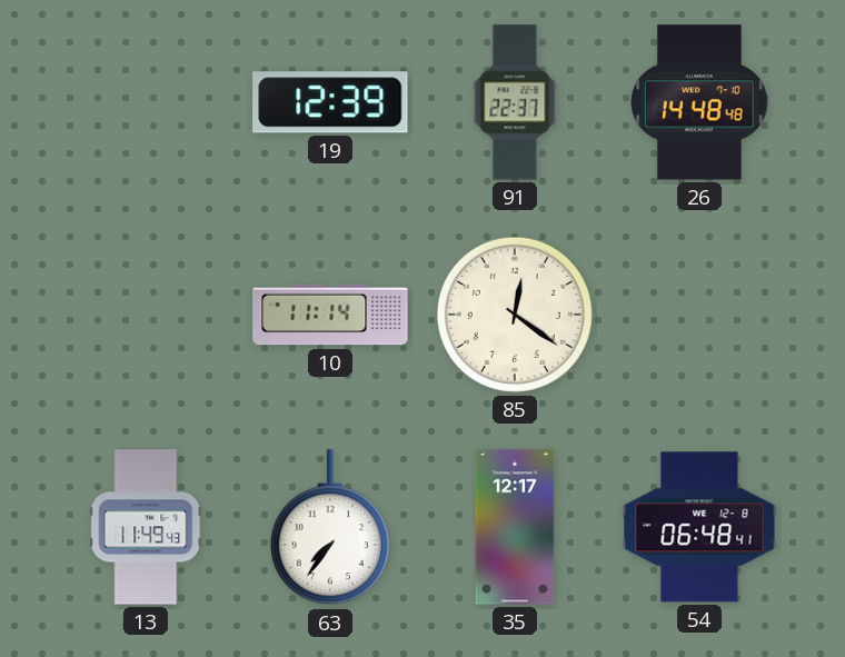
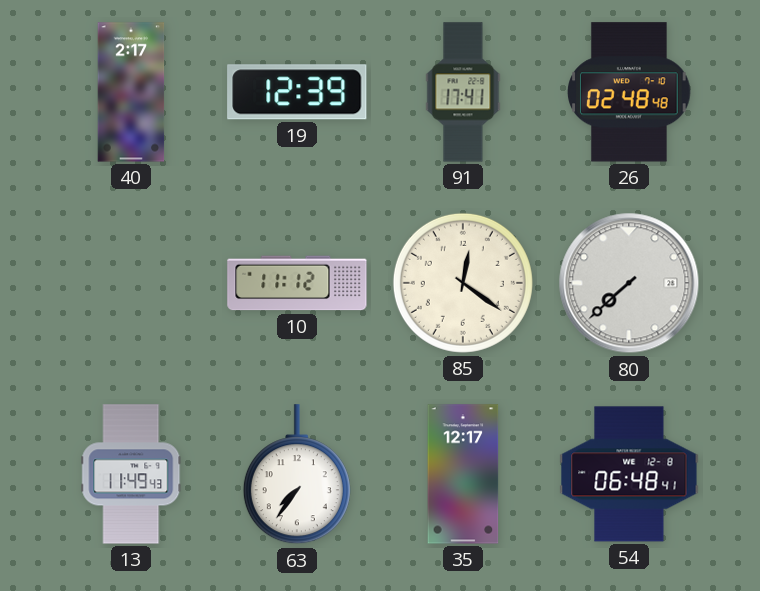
40: none -> 2:17 (131, 92)
91: 22:37 -> 17:41 (463, 92)
26: 14:48 -> 02:48 (630, 92)
10: 11:14 -> 11:12 (297, 283)
80: none -> 7:38 (629, 283)
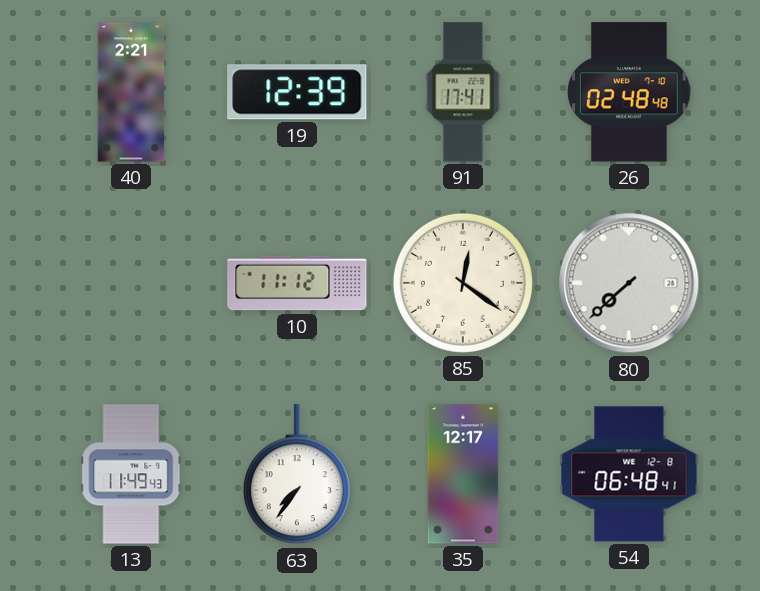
40: 2:17 -> 2:21 (131, 92)
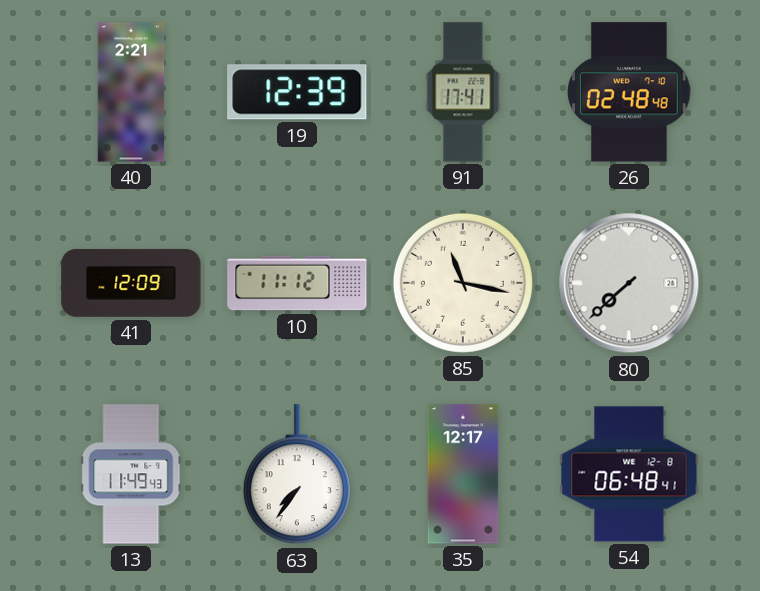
41: none -> 12:09 (131, 283)
85: 12:21 -> 11:17 (463, 283)
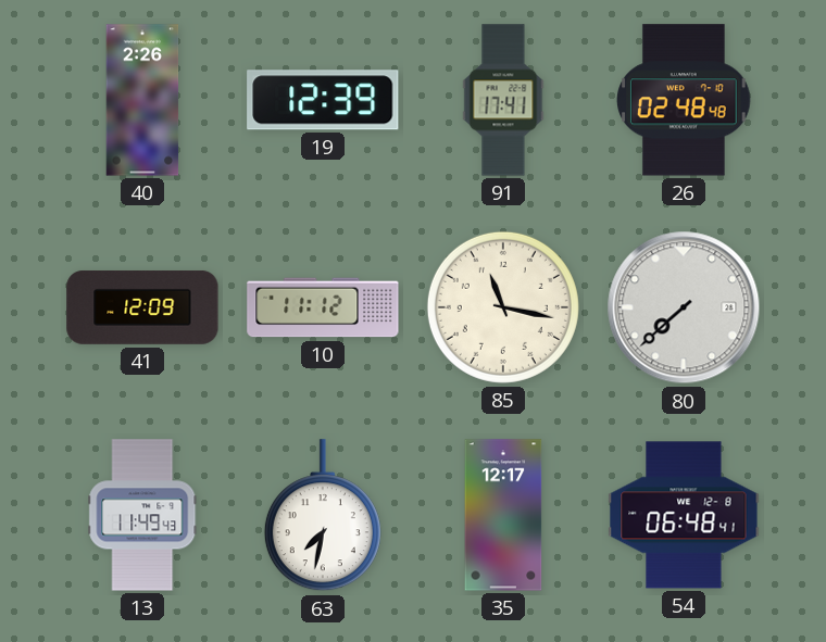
40: 2:21 -> 2:26 (142, 100)
63: 7:36 -> 7:32 (323, 516)
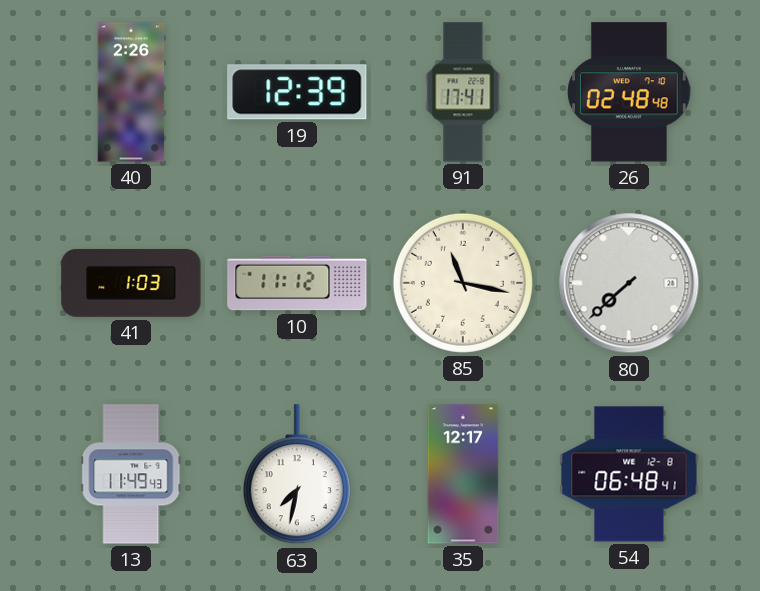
41: 12:09 -> 1:03 (131, 283)
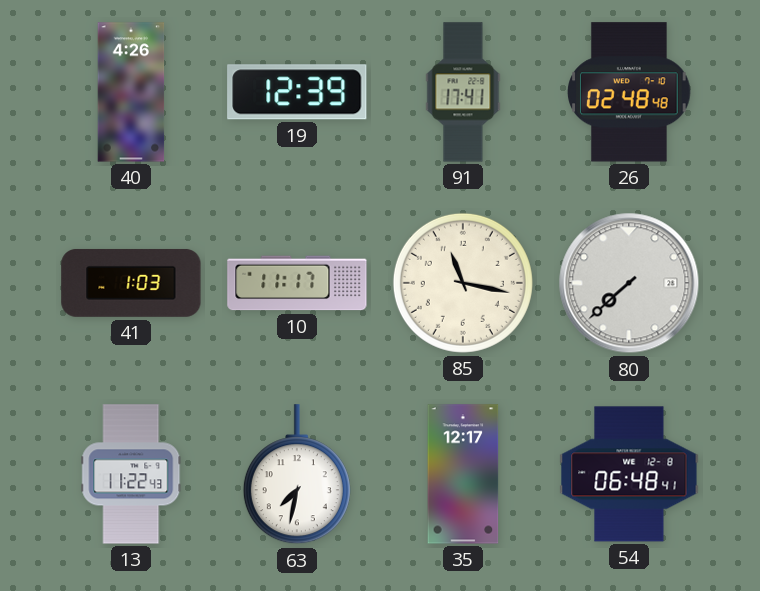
40: 2:26 -> 4:26 (131, 92)
10: 11:12 -> 11:17 (297, 283)
13: 11:49 -> 11:22 (131, 474)
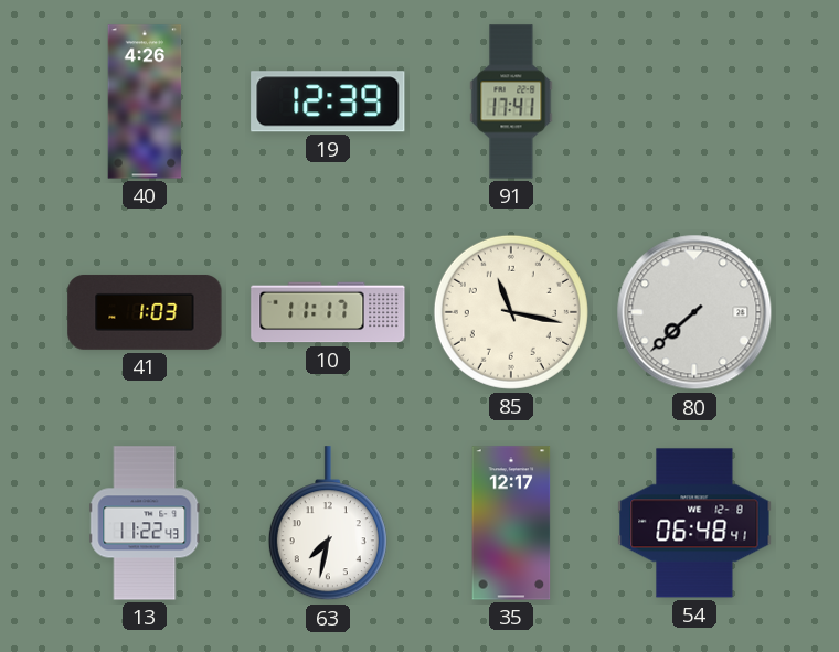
26: 02:48 -> none (630, 92)
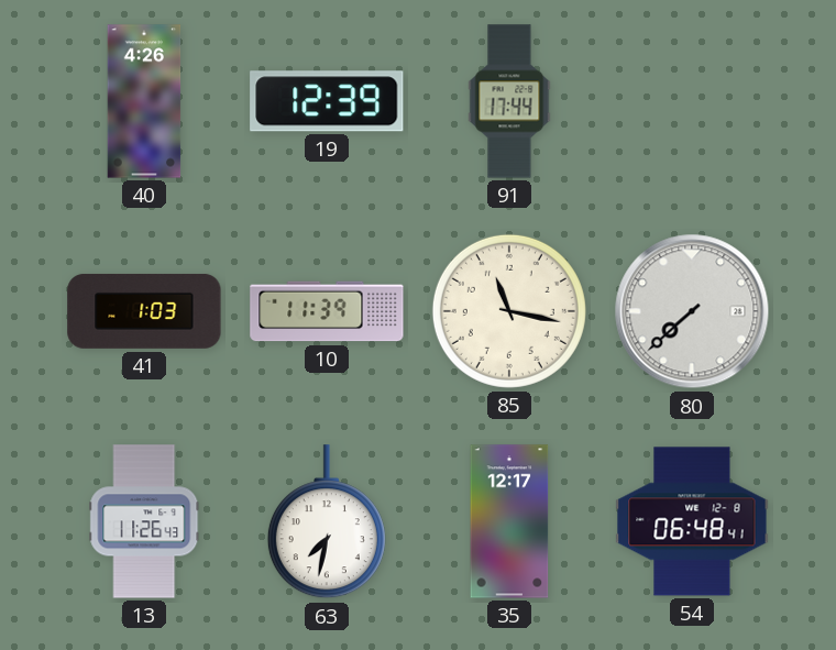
91: 17:41 -> 17:44 (509, 101)
10: 11:17 -> 11:39 (327, 311)
13: 11:22 -> 11:26 (144, 521)
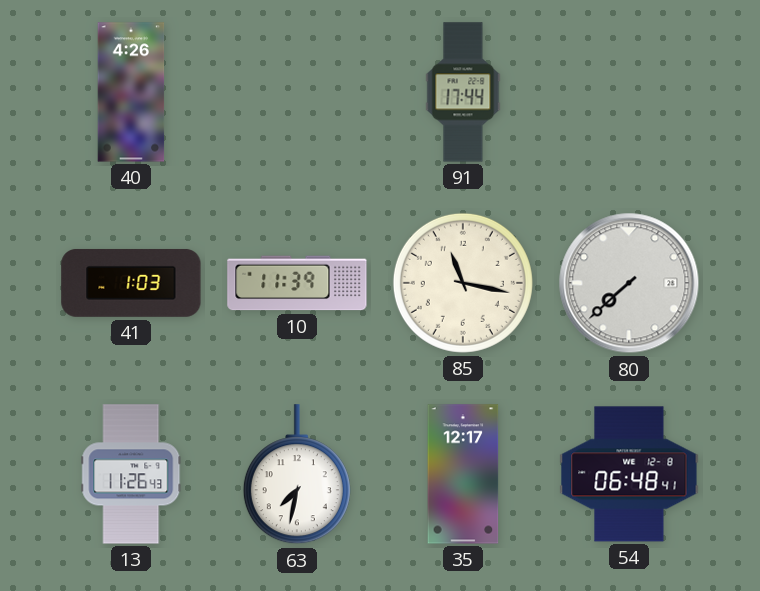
19: 12:39 -> none (327, 101)
